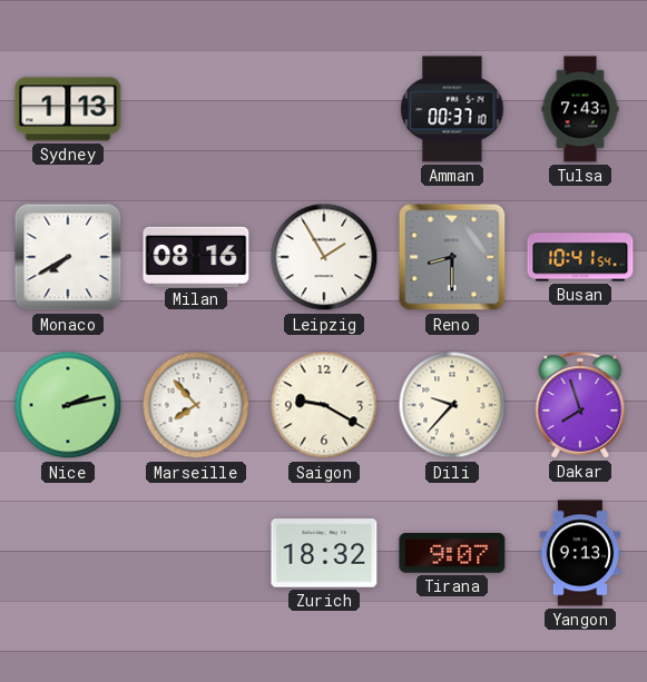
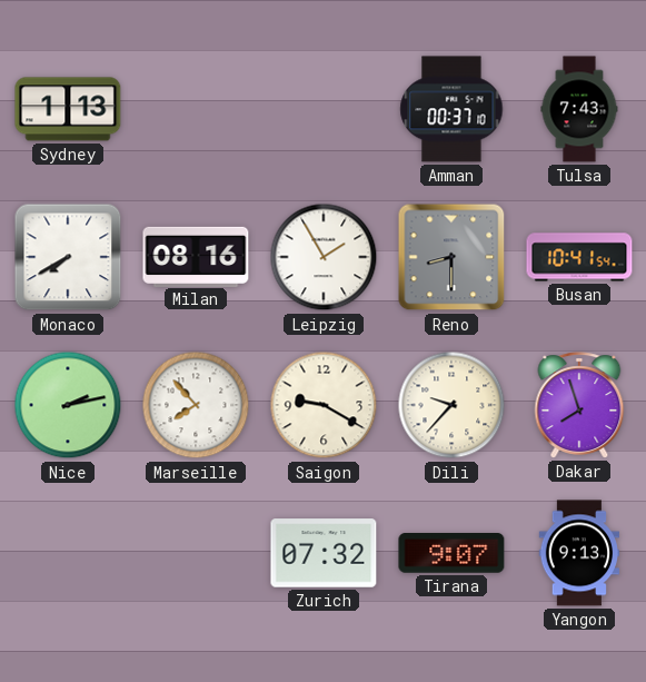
Zurich: 18:32 -> 07:32 (324, 553)
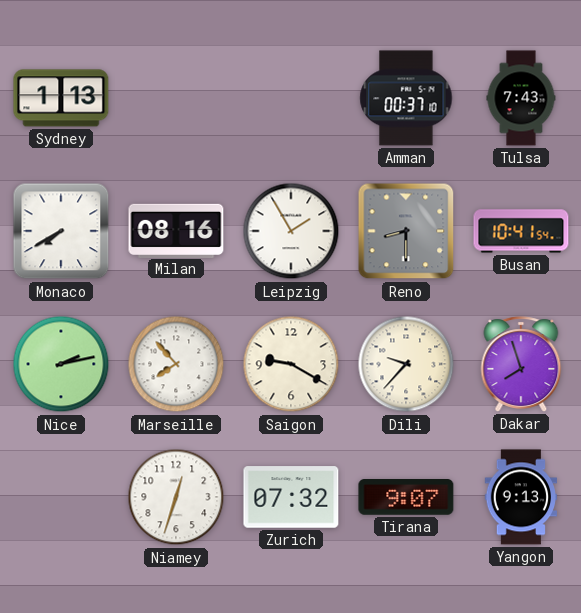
Niamey: none -> 12:33 (176, 497)
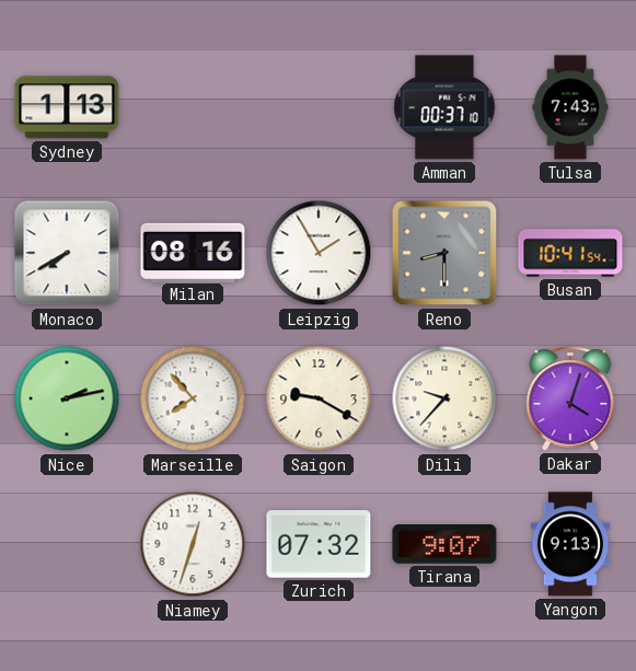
Dakar: 7:57 -> 4:03 (570, 398)
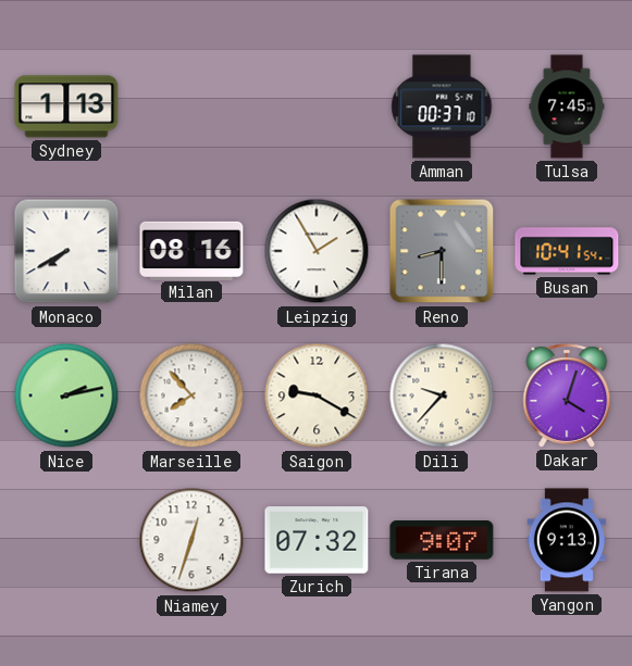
Tulsa: 7:43 -> 7:45 (567, 106)
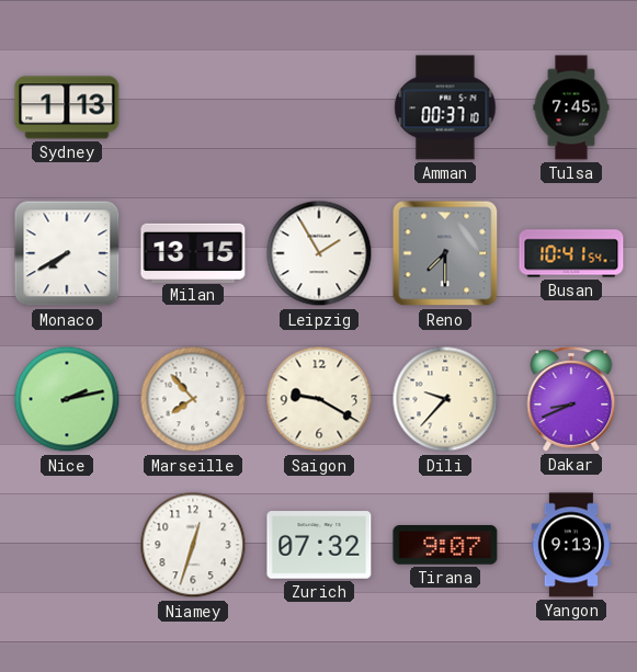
Milan: 08:16 -> 13:15 (193, 252)
Reno: 8:30 -> 7:30 (445, 253)
Dakar: 4:03 -> 8:41 (571, 399)
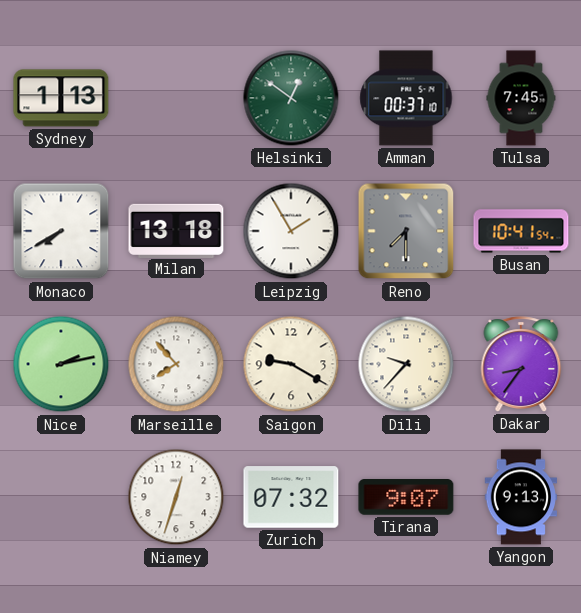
Helsinki: none -> 12:51 (291, 98)
Milan: 13:15 -> 13:18 (176, 230)
Dakar: 8:41 -> 8:36 (521, 364)
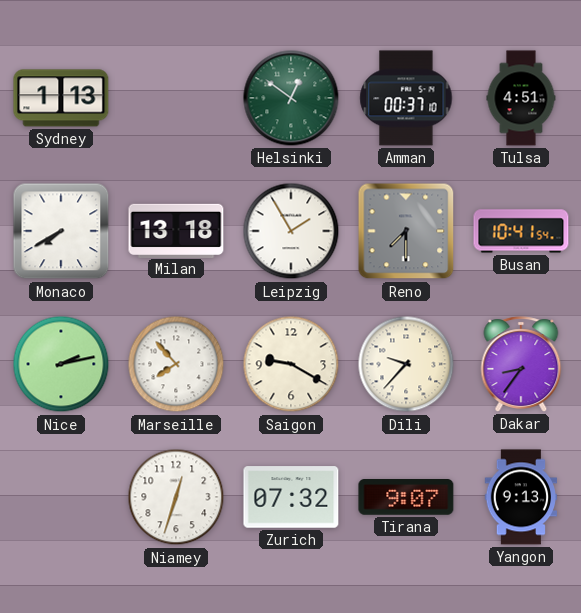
Tulsa: 7:45 -> 4:51 (521, 98)
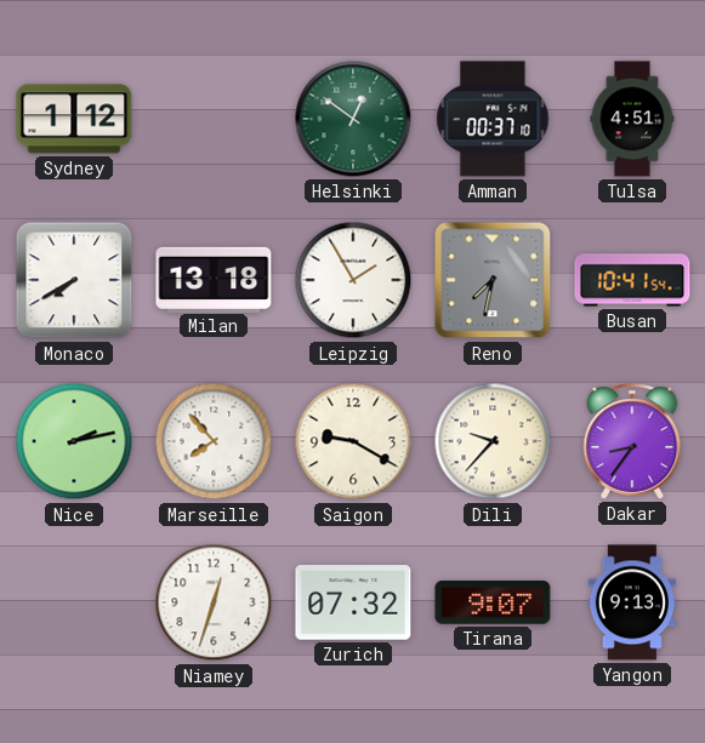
Sydney: 1:13 -> 1:12 (74, 119)
Reno: 7:30 -> 7:32 (493, 280)
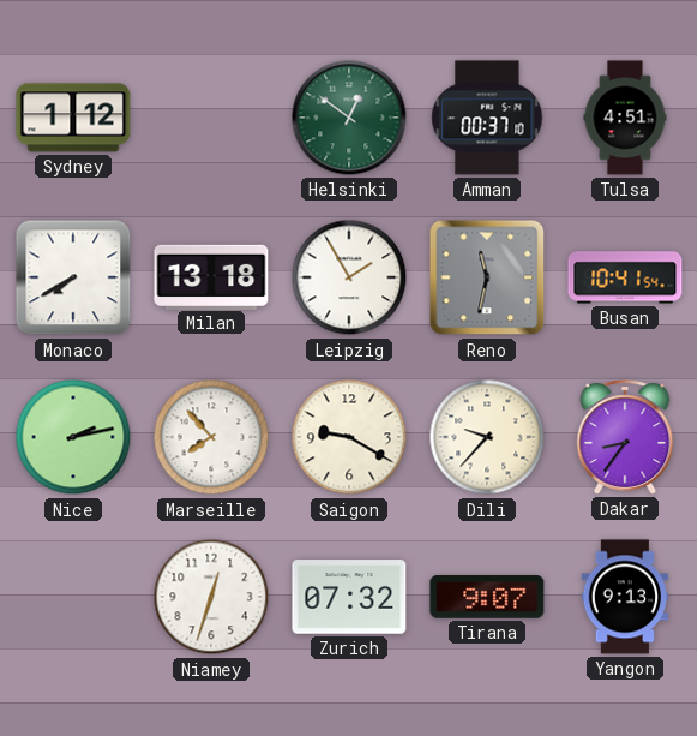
Reno: 7:32 -> 11:32 (487, 277)
